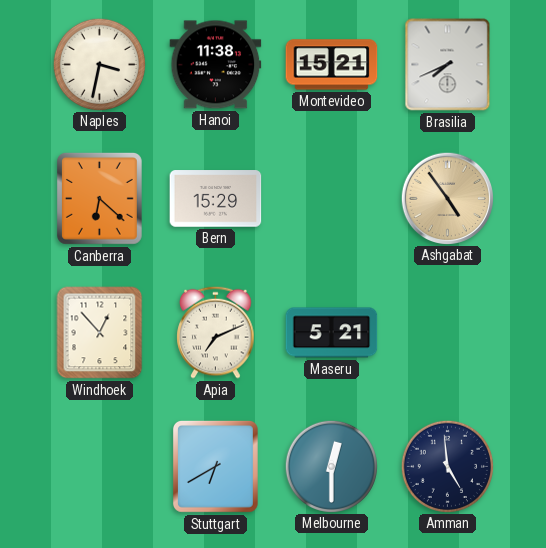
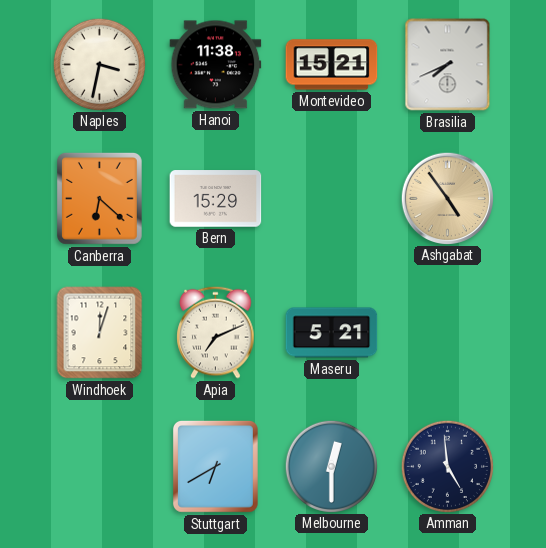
Windhoek: 12:53 -> 12:03 (100, 333)
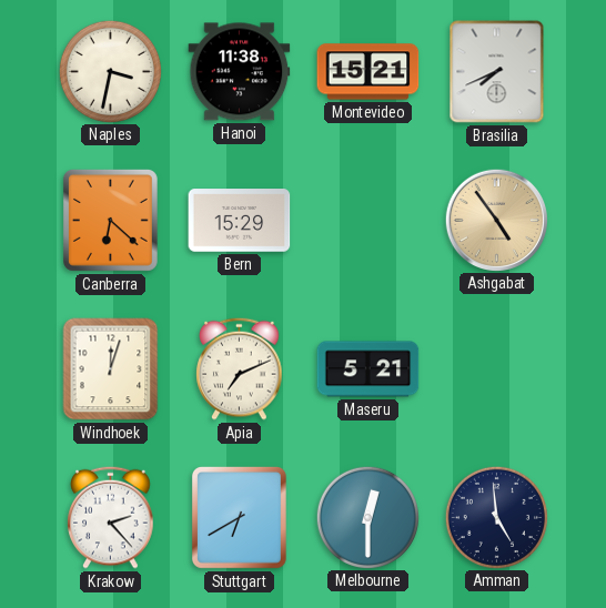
Krakow: none -> 2:23 (111, 517)
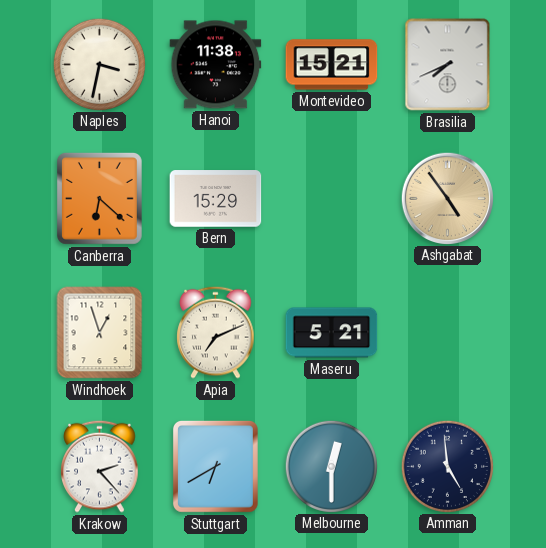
Windhoek: 12:03 -> 12:57 (100, 333)
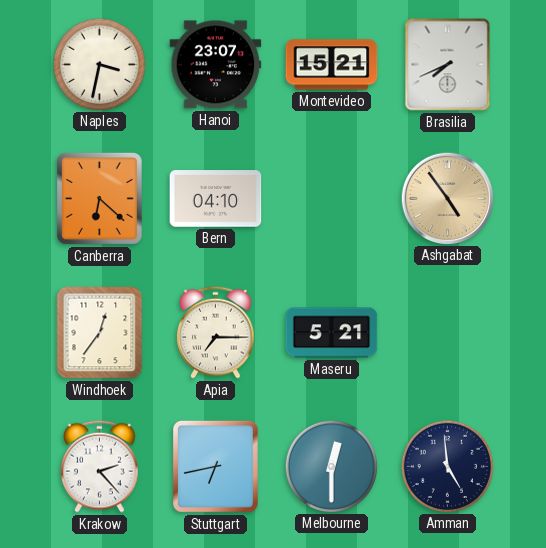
Hanoi: 11:38 -> 23:07 (216, 65)
Bern: 15:29 -> 04:10 (216, 199)
Windhoek: 12:57 -> 12:36 (100, 333)
Apia: 7:11 -> 7:15 (216, 332)
Stuttgart: 6:40 -> 6:43 (215, 466)
